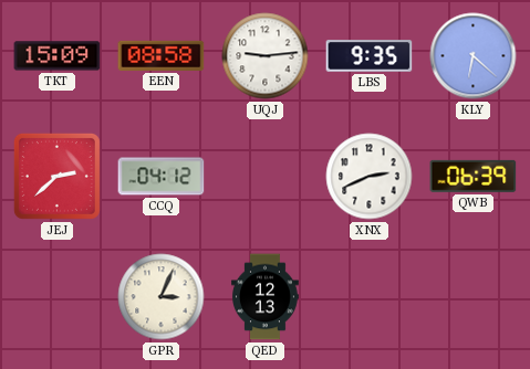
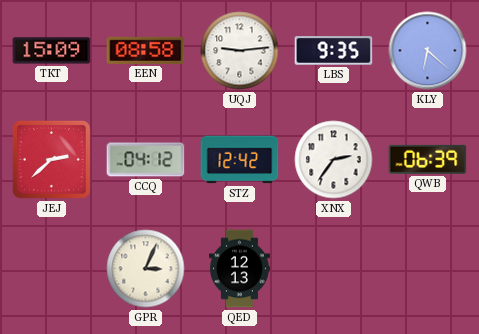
STZ: none -> 12:42 (240, 160)
XNX: 2:41 -> 2:36 (334, 160)
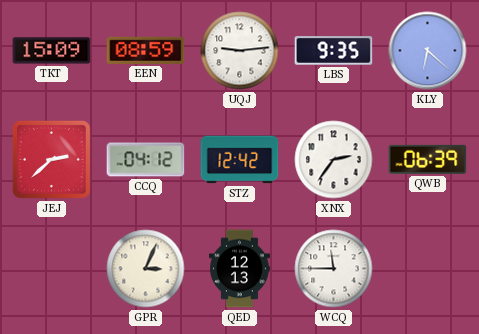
EEN: 08:58 -> 08:59 (146, 50)
WCQ: none -> 11:45 (334, 269)
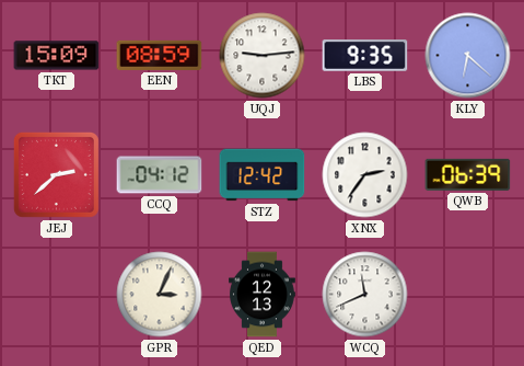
WCQ: 11:45 -> 11:41 (365, 295)
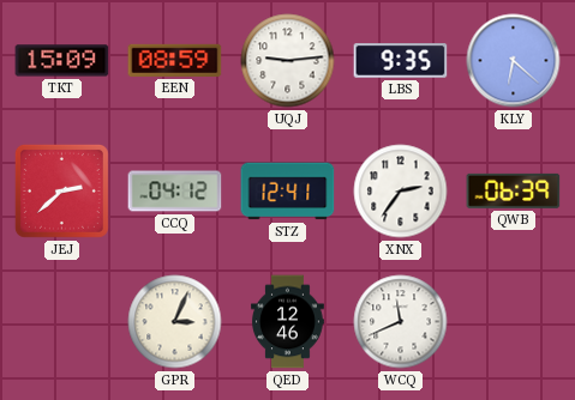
STZ: 12:42 -> 12:41 (288, 192)
QED: 12:13 -> 12:46 (288, 322)
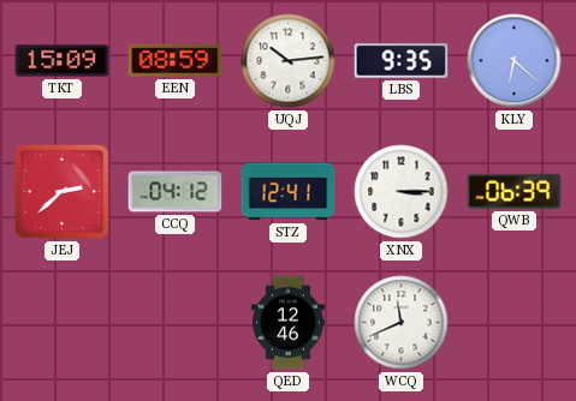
UQJ: 9:14 -> 10:14 (289, 61)
XNX: 2:36 -> 3:15 (402, 192)
GPR: 3:04 -> none (175, 322)
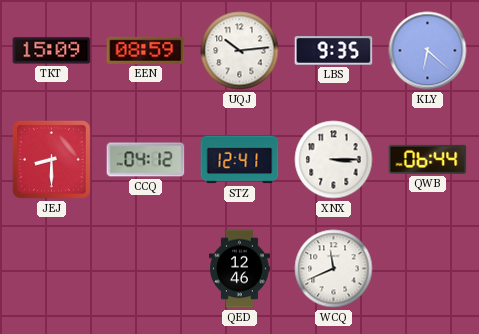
JEJ: 2:38 -> 8:30 (51, 159)
QWB: 06:39 -> 06:44 (428, 159)
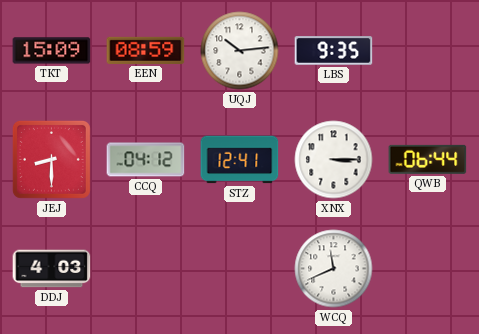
KLY: 6:22 -> none (428, 51)
DDJ: none -> 4:03 (52, 269)
QED: 12:46 -> none (240, 269)
